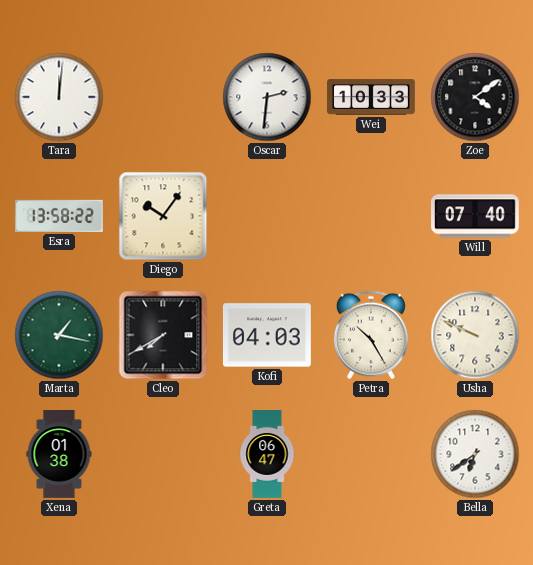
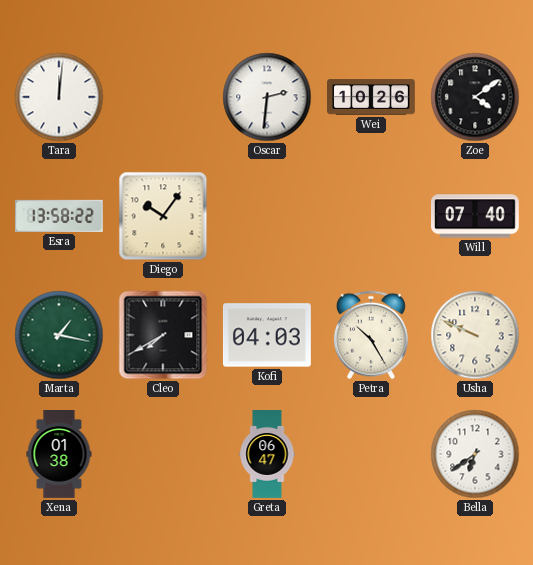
Wei: 10:33 -> 10:26 (371, 97)
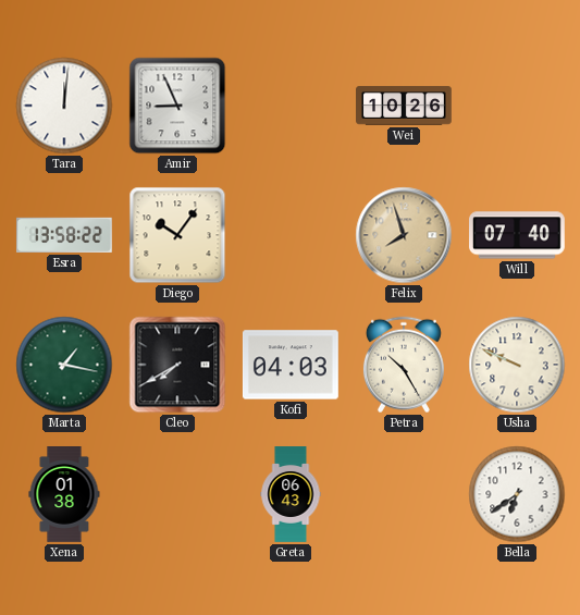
Amir: none -> 8:56 (177, 106)
Oscar: 2:31 -> none (267, 97)
Zoe: 4:09 -> none (475, 97)
Felix: none -> 7:57 (404, 235)
Greta: 06:47 -> 06:43 (291, 494)
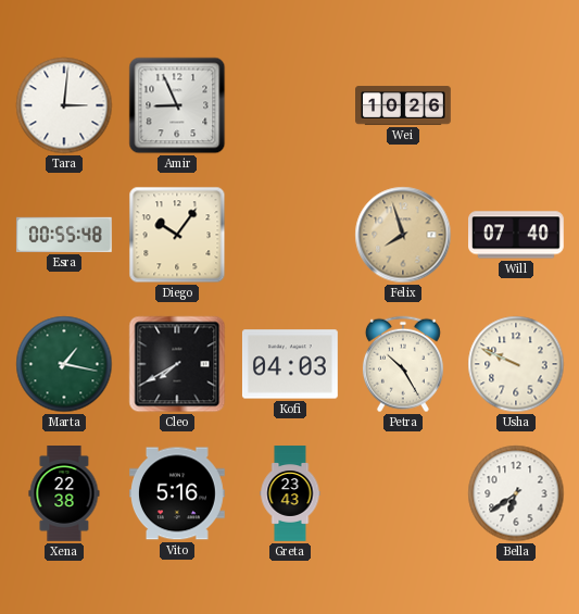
Tara: 12:01 -> 3:01 (64, 105)
Esra: 13:58 -> 00:55 (64, 235)
Xena: 01:38 -> 22:38 (64, 494)
Vito: none -> 5:16 (178, 493)
Greta: 06:43 -> 23:43 (290, 493)
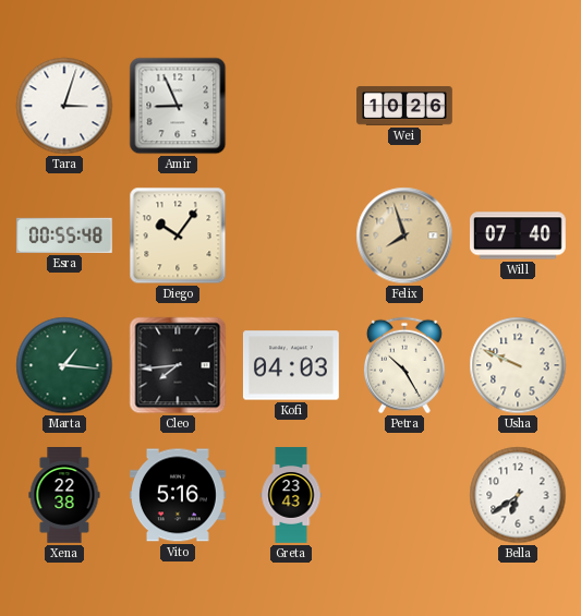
Tara: 3:01 -> 3:03 (64, 106)
Marta: 1:17 -> 1:16 (64, 365)
Cleo: 7:40 -> 7:44 (178, 365)
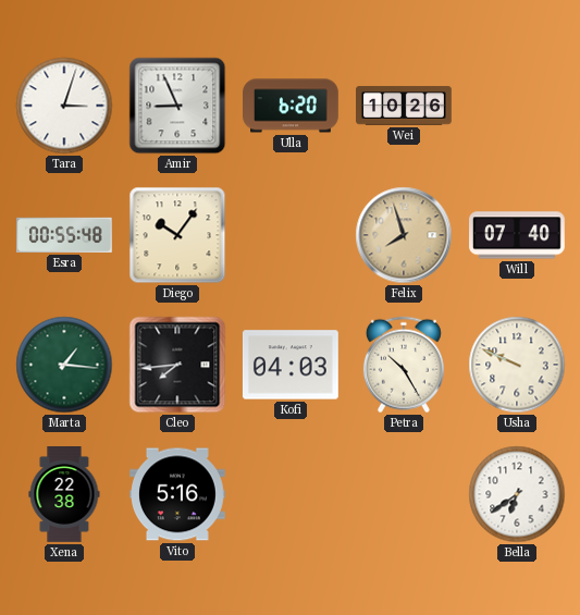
Ulla: none -> 6:20 (292, 106)
Greta: 23:43 -> none (291, 495)
